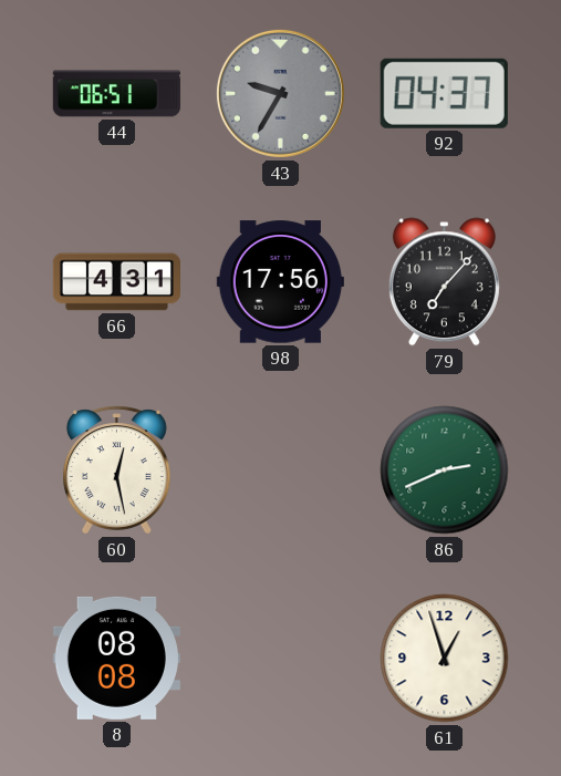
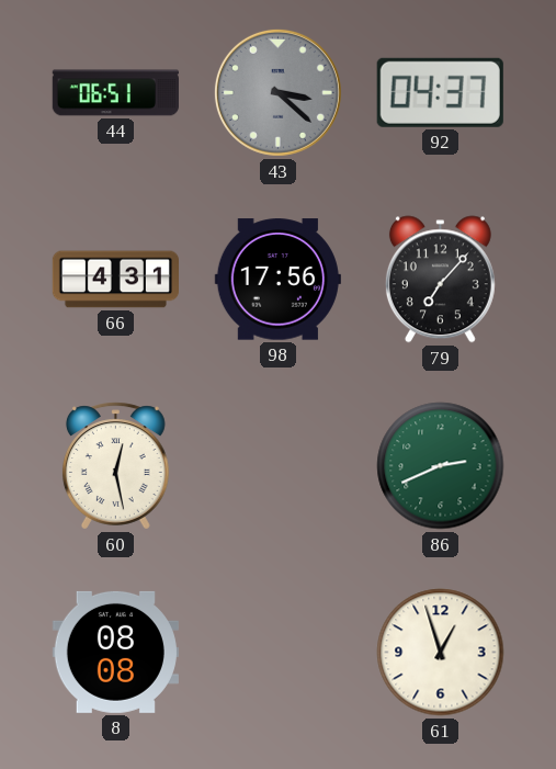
43: 9:35 -> 3:22 (277, 92)
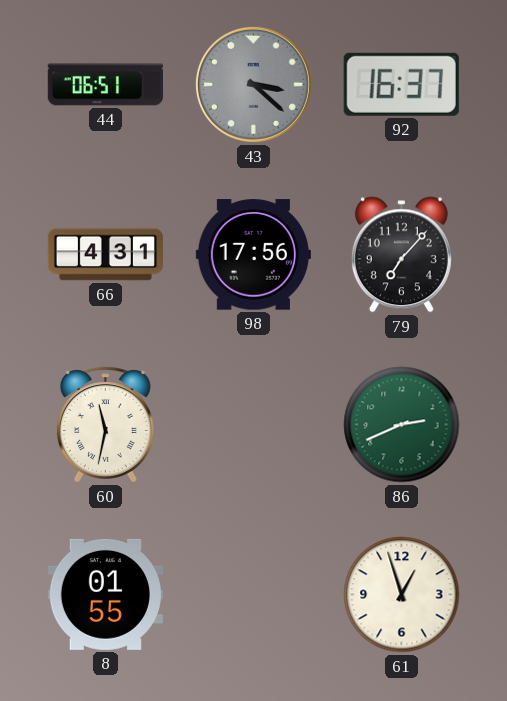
92: 04:37 -> 16:37 (401, 84)
60: 12:28 -> 11:32 (105, 425)
8: 08:08 -> 01:55 (105, 594)
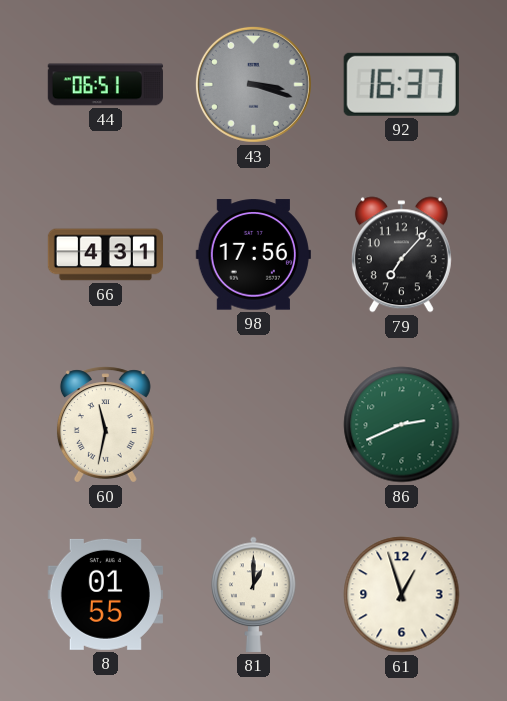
43: 3:22 -> 3:18 (253, 84)
81: none -> 1:00 (254, 594)
